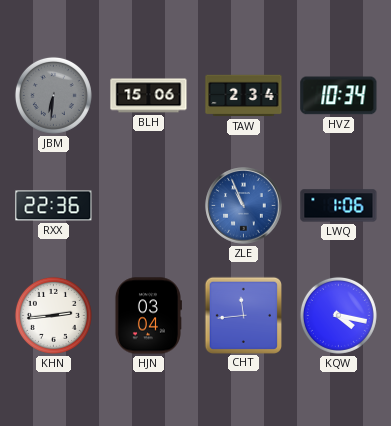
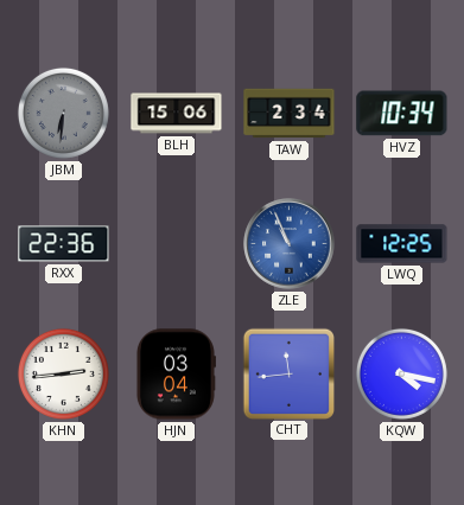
LWQ: 1:06 -> 12:25 (402, 244)
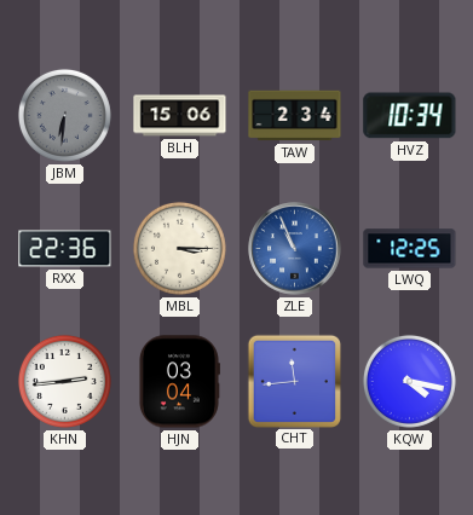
MBL: none -> 3:15 (179, 248)
